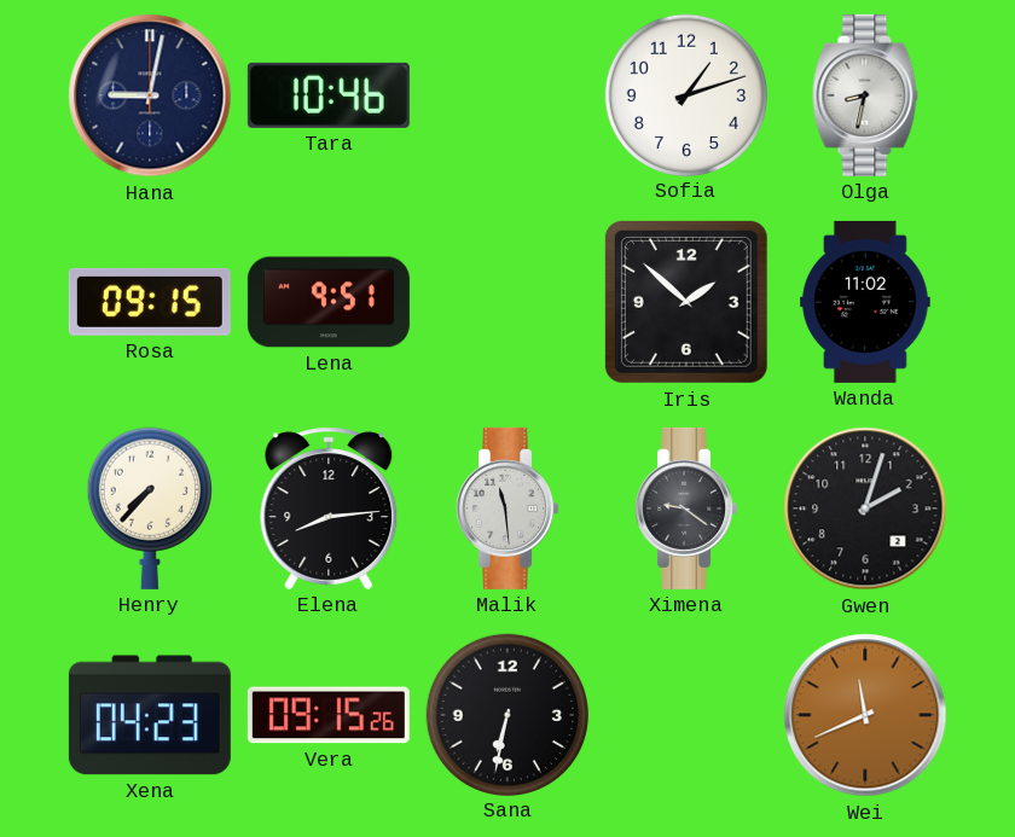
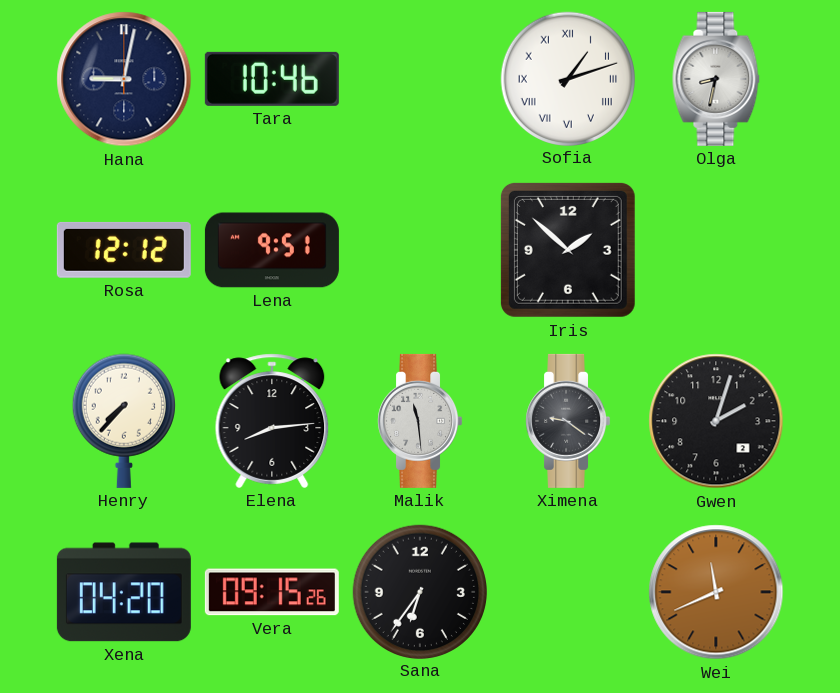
Sofia numerals: Arabic -> Roman (567, 78)
Rosa: 09:15 -> 12:12 (124, 250)
Wanda: 11:02 -> none (865, 302)
Xena: 04:23 -> 04:20 (124, 592)
Sana: 6:32 -> 6:36 (419, 591)
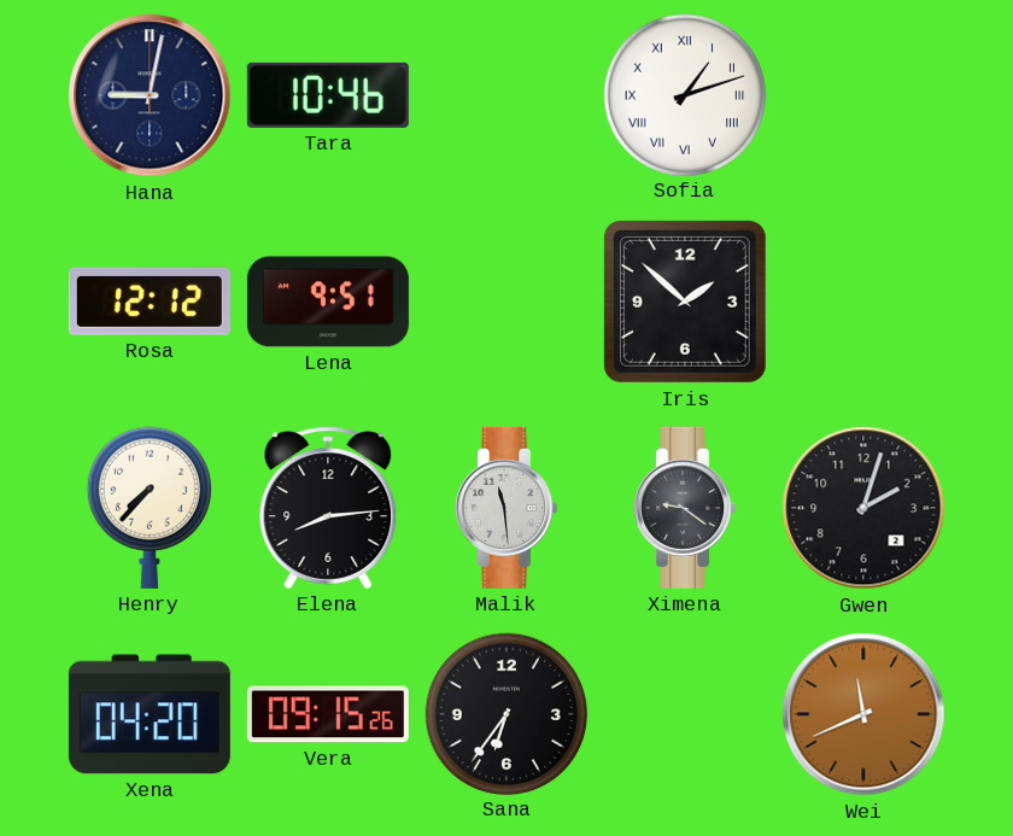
Olga: 8:32 -> none (716, 79)
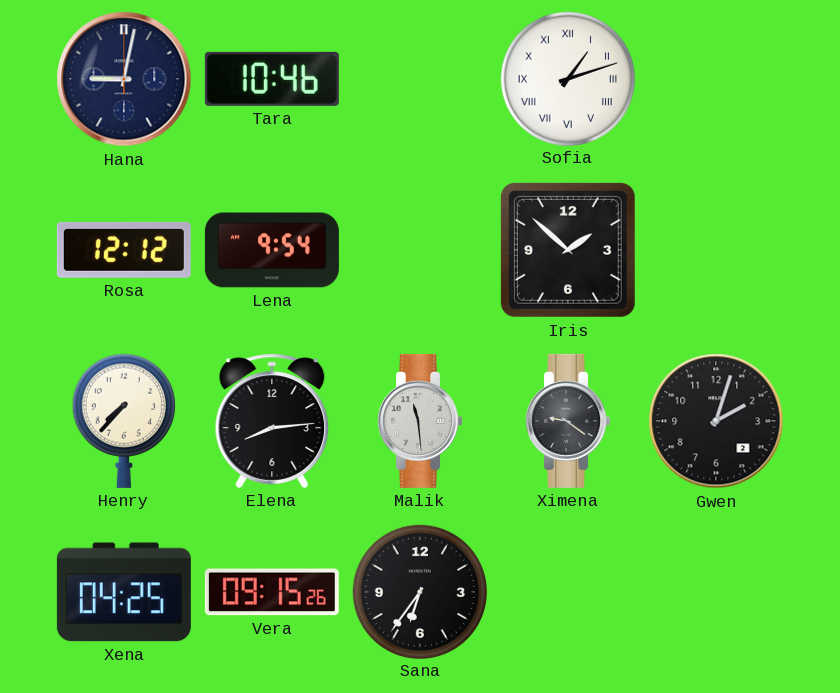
Lena: 9:51 -> 9:54 (272, 250)
Xena: 04:20 -> 04:25 (124, 592)
Wei: 11:41 -> none (863, 714)
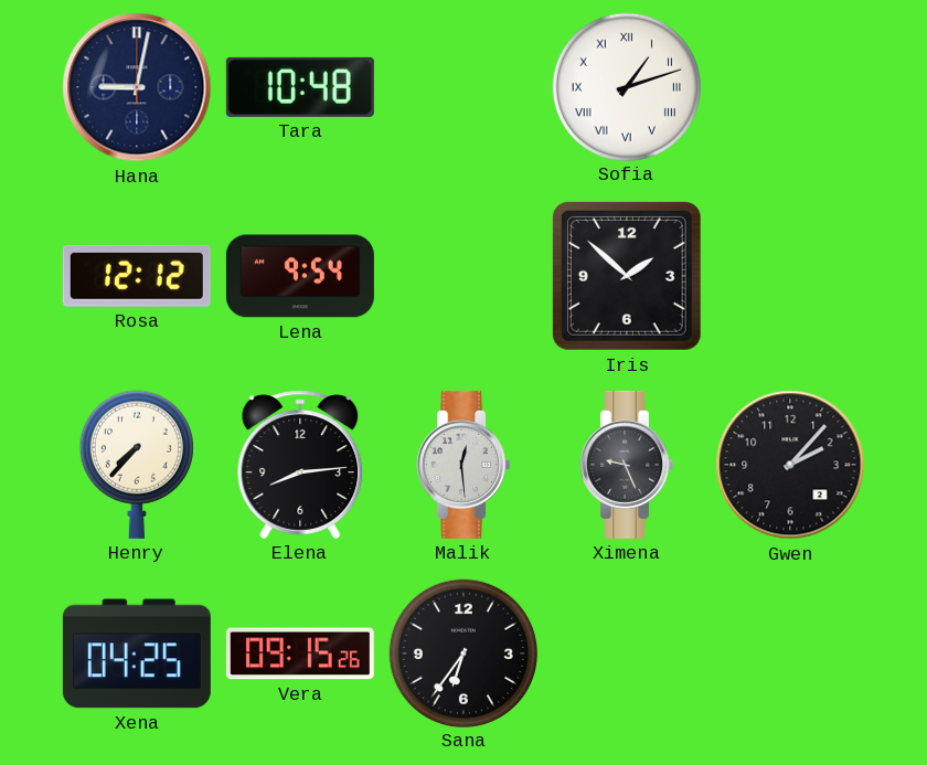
Tara: 10:46 -> 10:48 (300, 87)
Malik: 11:29 -> 12:29 (464, 465)
Ximena: 9:21 -> 9:26 (627, 465)
Gwen: 2:03 -> 2:07 (790, 465)
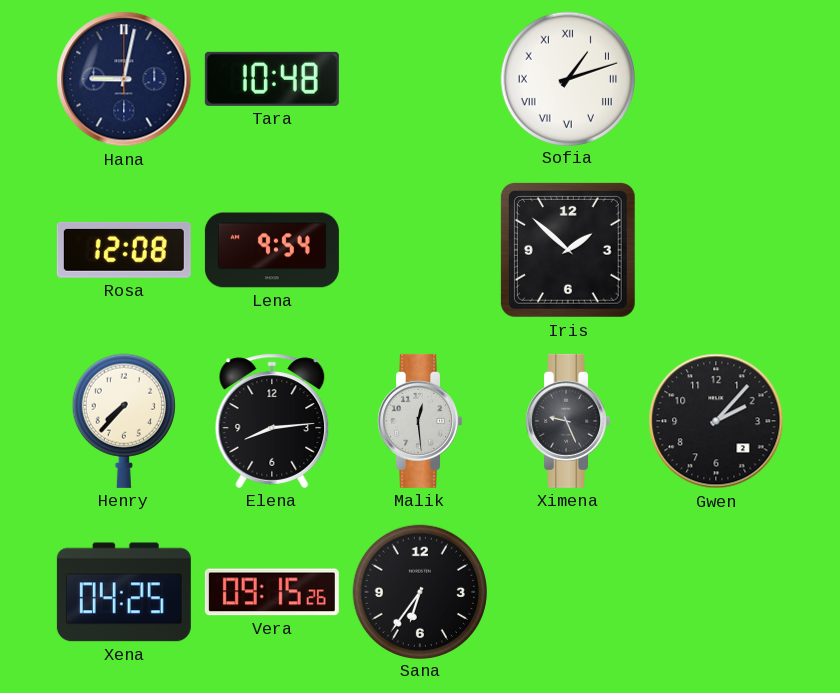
Rosa: 12:12 -> 12:08 (124, 250)
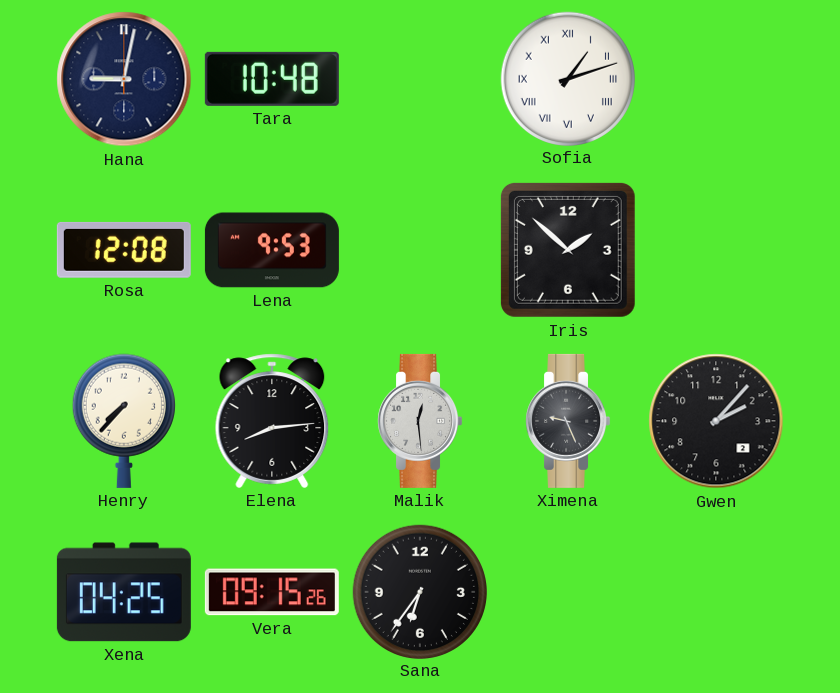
Lena: 9:54 -> 9:53 (272, 250)
